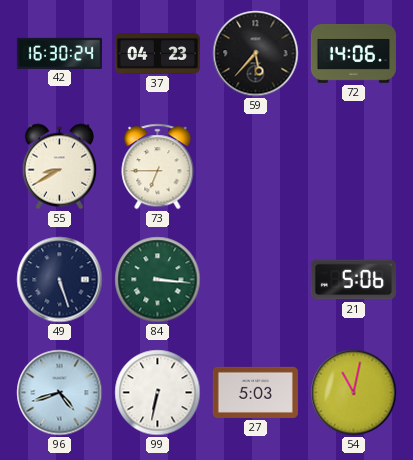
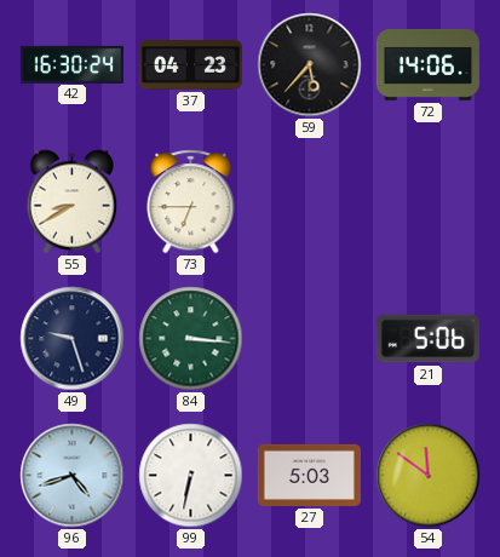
49: 5:27 -> 9:27 (73, 339)
54: 11:02 -> 11:51 (429, 476)
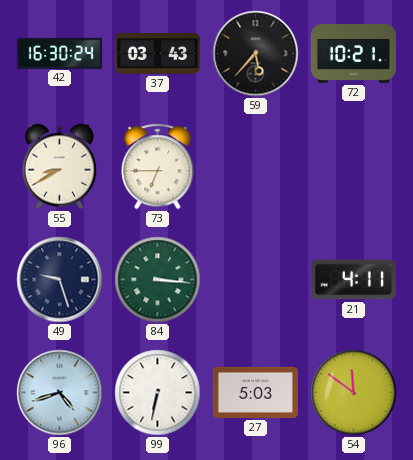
37: 04:23 -> 03:43 (157, 54)
72: 14:06 -> 10:21 (353, 53)
21: 5:06 -> 4:11 (353, 280)
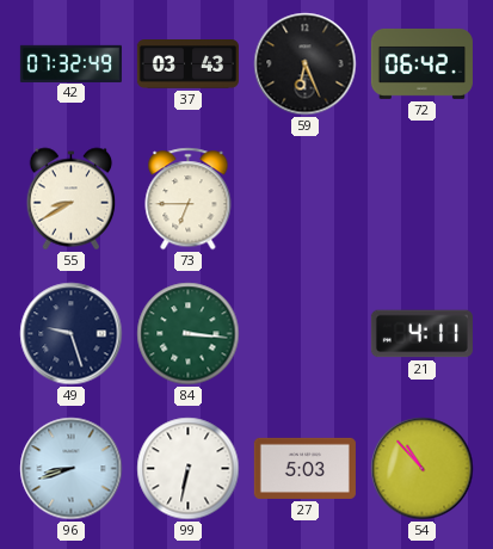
42: 16:30 -> 07:32 (70, 63)
59: 5:37 -> 6:26 (306, 64)
72: 10:21 -> 06:42 (421, 63)
96: 4:42 -> 8:42 (72, 469)
54: 11:51 -> 10:53 (423, 469)
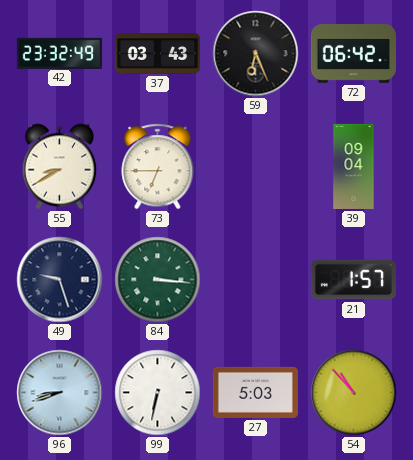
42: 07:32 -> 23:32 (59, 53)
39: none -> 09:04 (354, 166)
21: 4:11 -> 1:57 (353, 280)
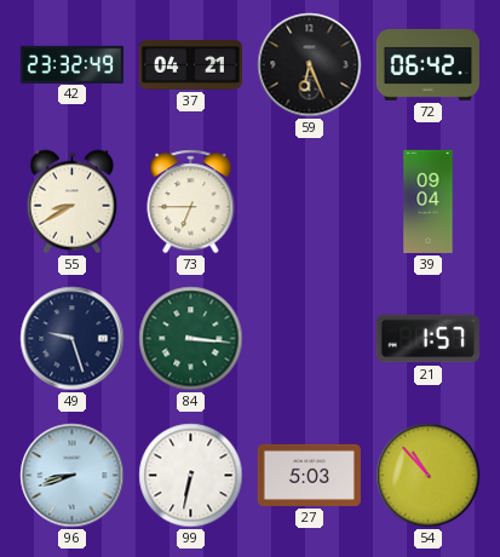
37: 03:43 -> 04:21 (190, 65)
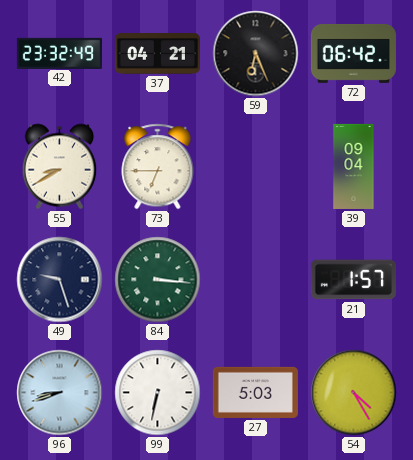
54: 10:53 -> 4:25 (354, 393)
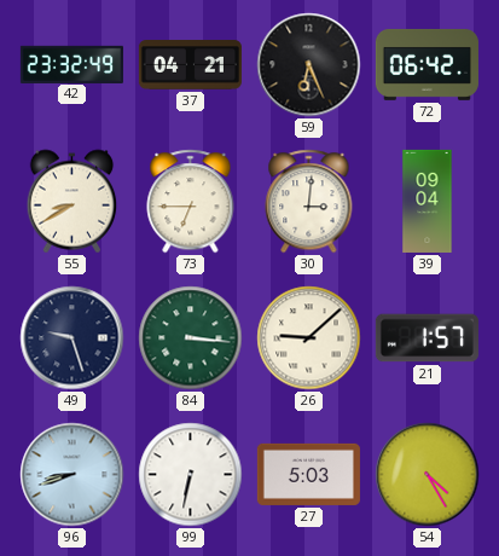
30: none -> 3:01 (309, 202)
26: none -> 9:08 (309, 338)
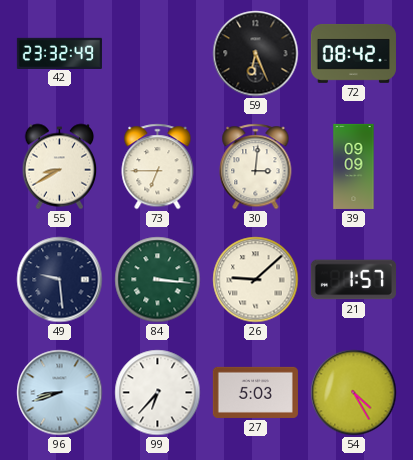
37: 04:21 -> none (190, 65)
72: 06:42 -> 08:42 (353, 53)
39: 09:04 -> 09:09 (354, 166)
49: 9:27 -> 9:29 (60, 280)
99: 6:32 -> 6:37 (158, 393)
